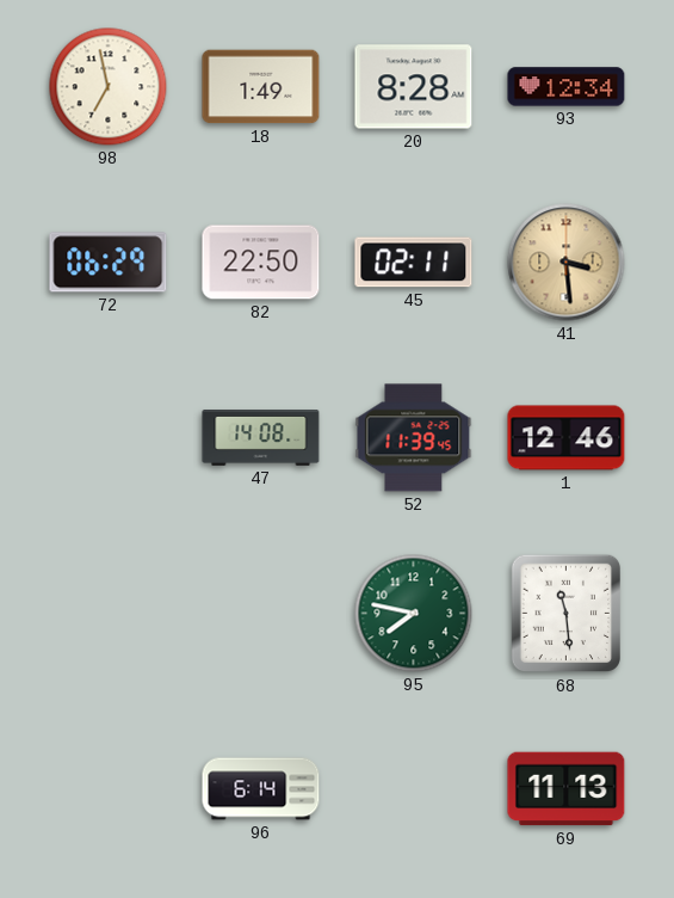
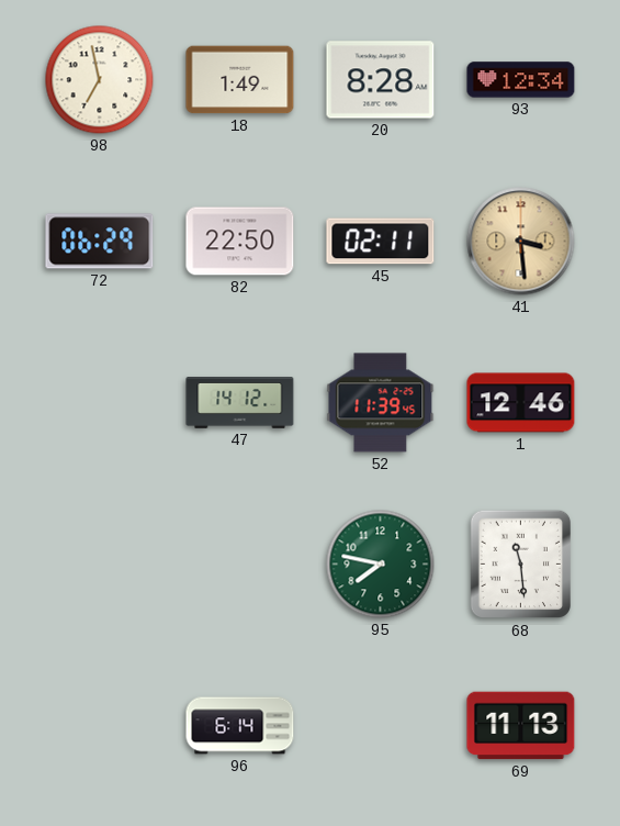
47: 14:08 -> 14:12 (240, 403)
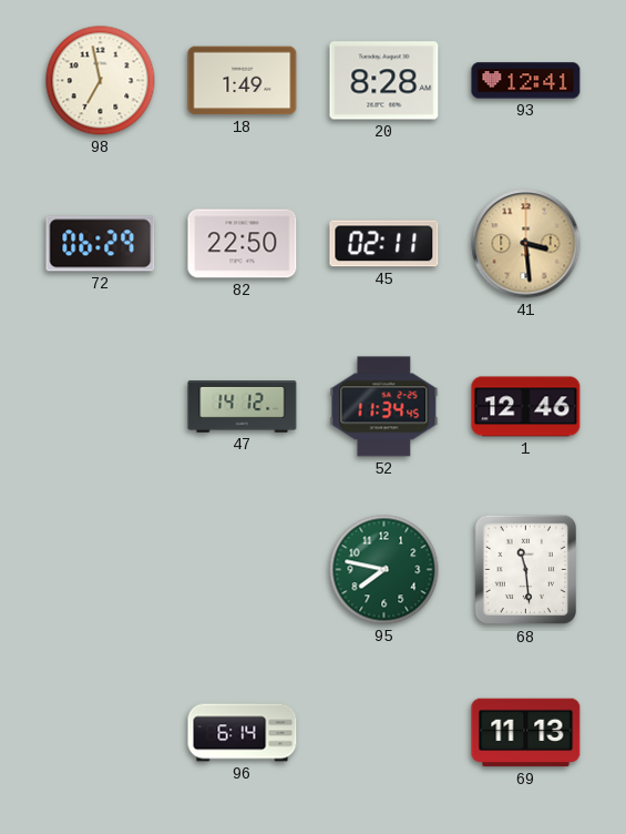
93: 12:34 -> 12:41 (526, 81)
52: 11:39 -> 11:34 (384, 407)
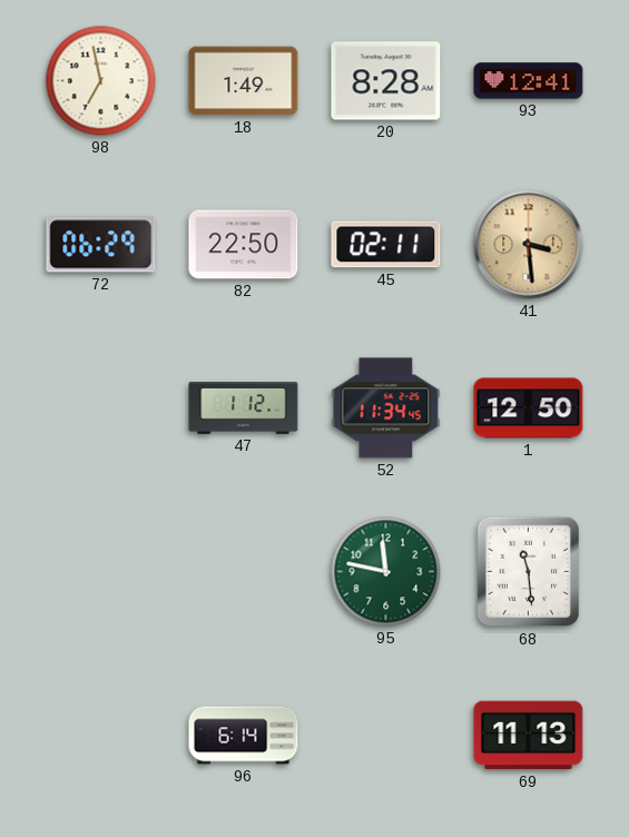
47: 14:12 -> 1:12 (244, 408)
1: 12:46 -> 12:50 (529, 408)
95: 7:47 -> 11:47 (386, 572)
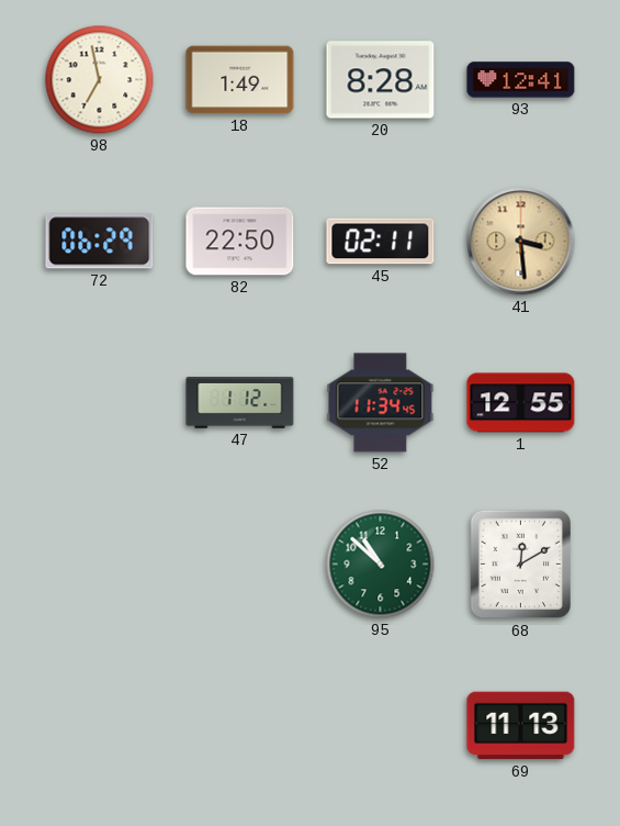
1: 12:50 -> 12:55 (521, 403)
95: 11:47 -> 10:52 (381, 565)
68: 11:29 -> 12:10 (520, 565)
96: 6:14 -> none (244, 736)
